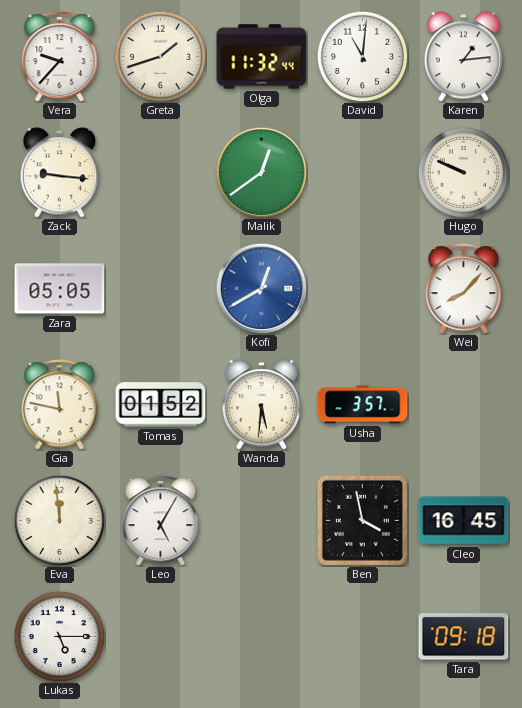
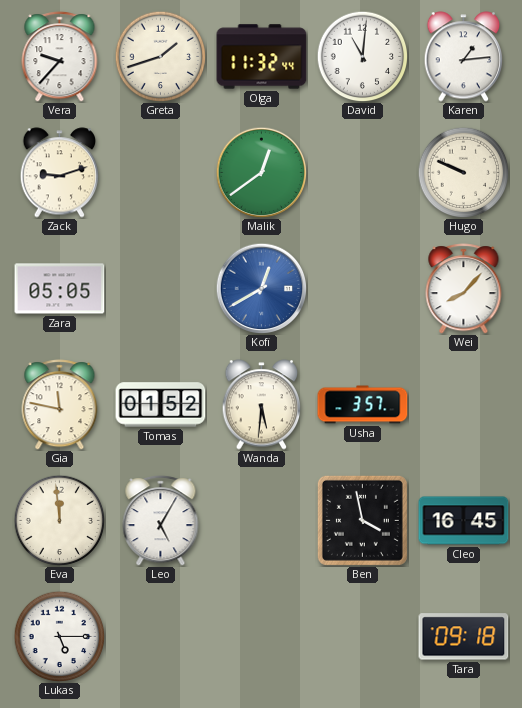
Zack: 9:16 -> 9:12 (60, 173)
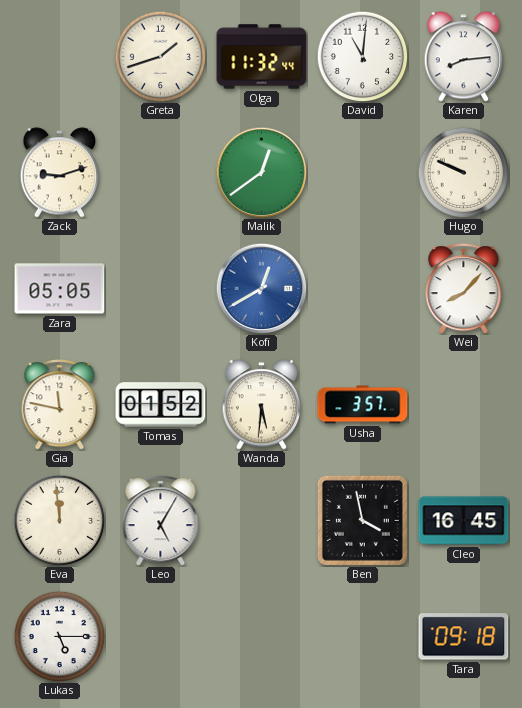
Vera: 9:37 -> none (60, 57)
Karen: 1:14 -> 8:14 (464, 57)
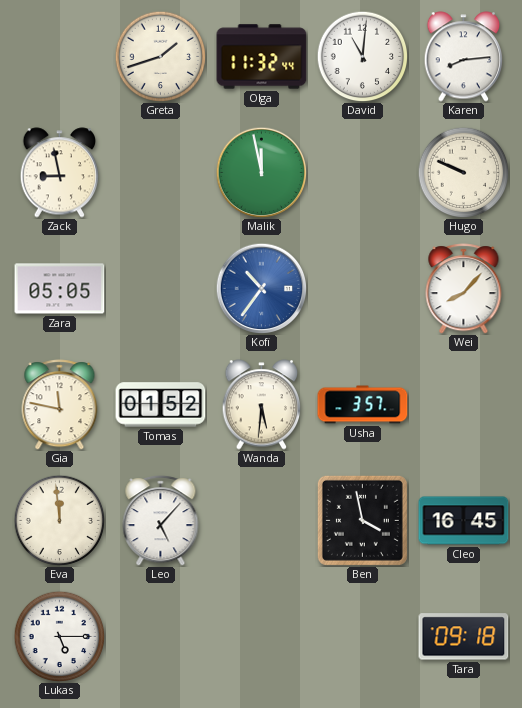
Zack: 9:12 -> 8:58 (60, 173)
Malik: 12:39 -> 11:58 (261, 172)
Kofi: 12:40 -> 10:36 (261, 288)
Leo: 5:05 -> 5:07 (161, 521)
